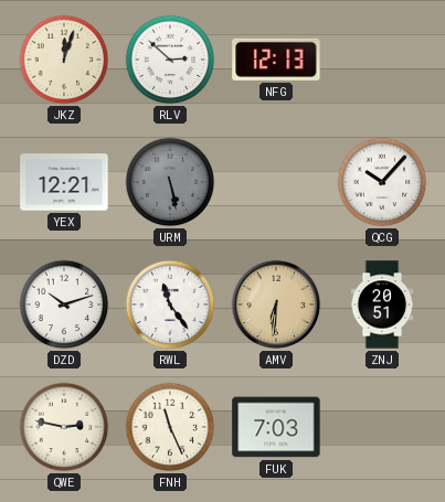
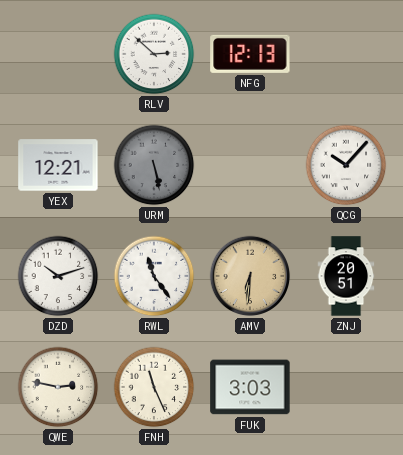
JKZ: 12:03 -> none (64, 60)
FUK: 7:03 -> 3:03 (250, 387)
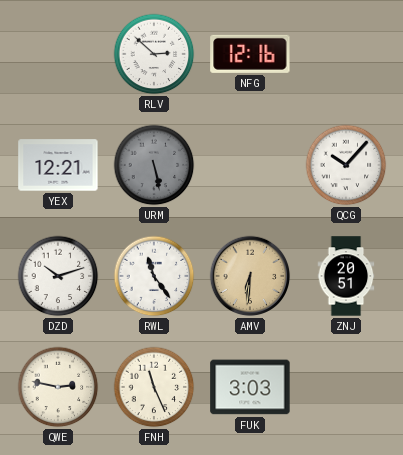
NFG: 12:13 -> 12:16 (250, 54)
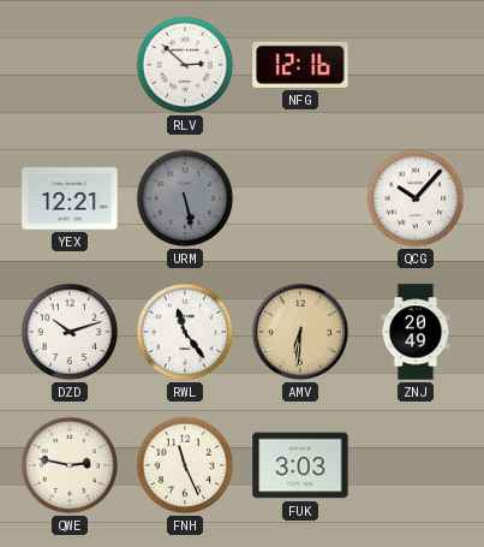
ZNJ: 20:51 -> 20:49 (416, 332)
